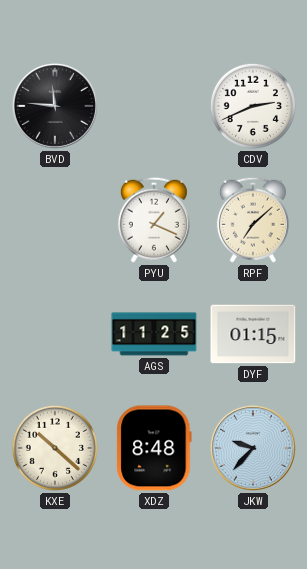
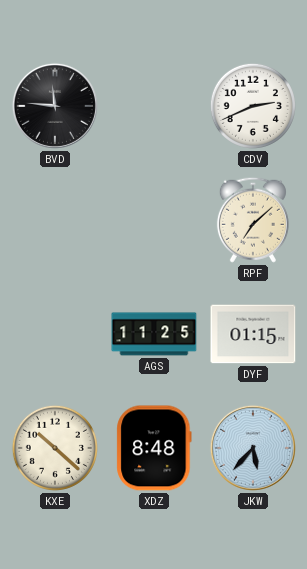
PYU: 1:19 -> none (154, 220)
JKW: 9:37 -> 5:37 (253, 448)
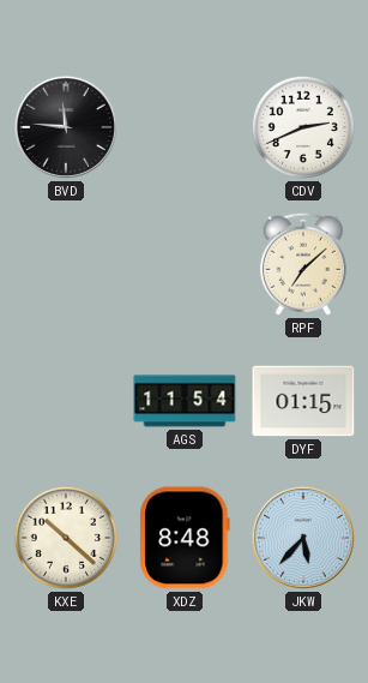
AGS: 11:25 -> 11:54 (185, 401)
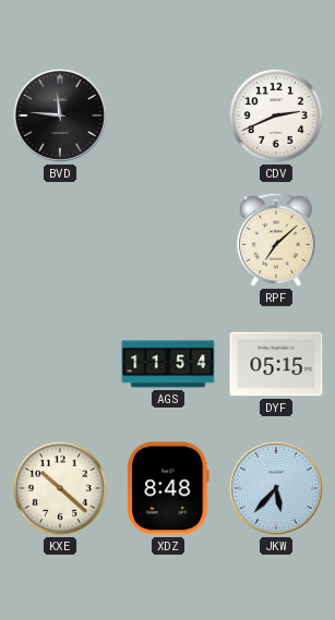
DYF: 01:15 -> 05:15 (276, 364)
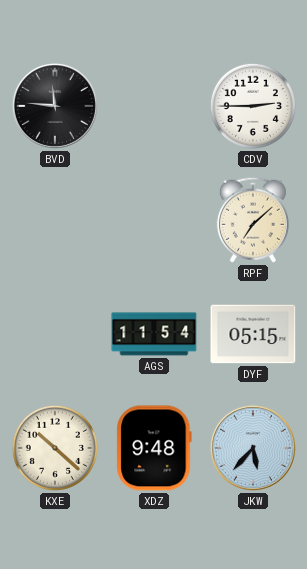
CDV: 2:41 -> 2:45 (253, 106)
XDZ: 8:48 -> 9:48 (154, 448)
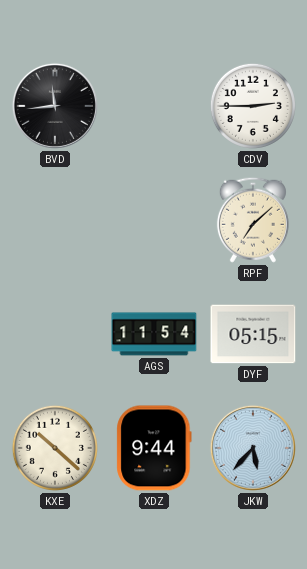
BVD: 11:46 -> 11:44 (55, 106)
XDZ: 9:48 -> 9:44 (154, 448)
